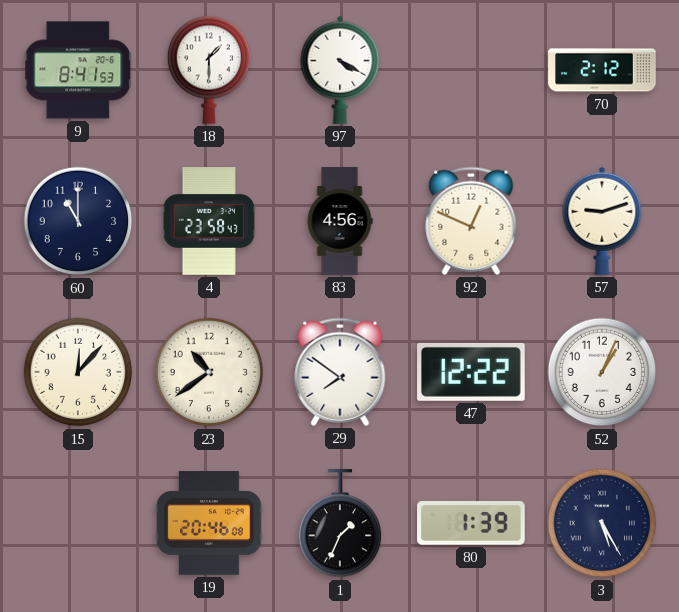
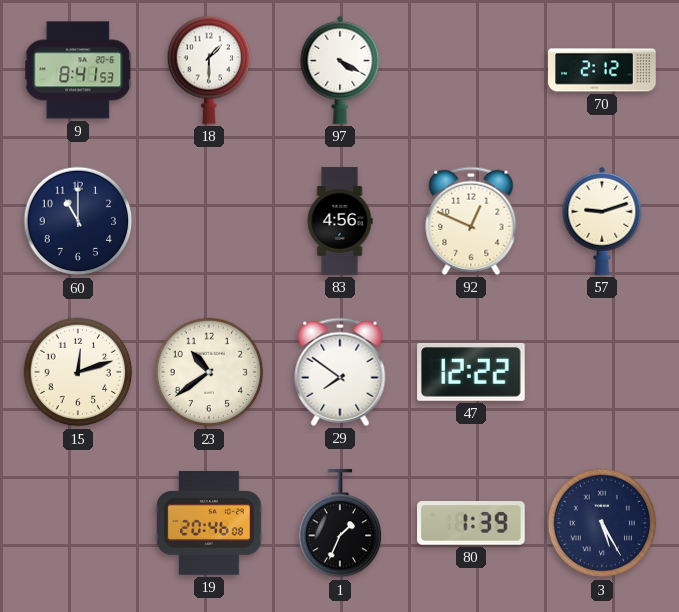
4: 23:58 -> none (209, 221)
15: 12:07 -> 12:12 (78, 372)
52: 1:04 -> none (602, 372)
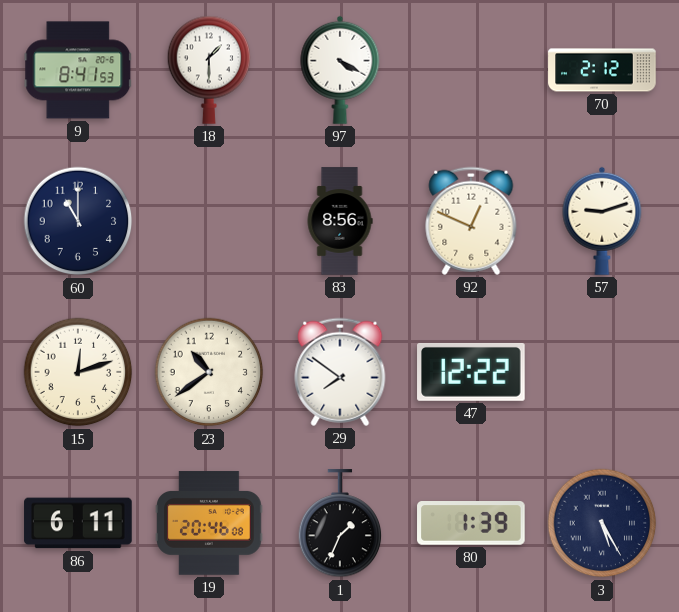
83: 4:56 -> 8:56 (340, 221)
86: none -> 6:11 (78, 523)
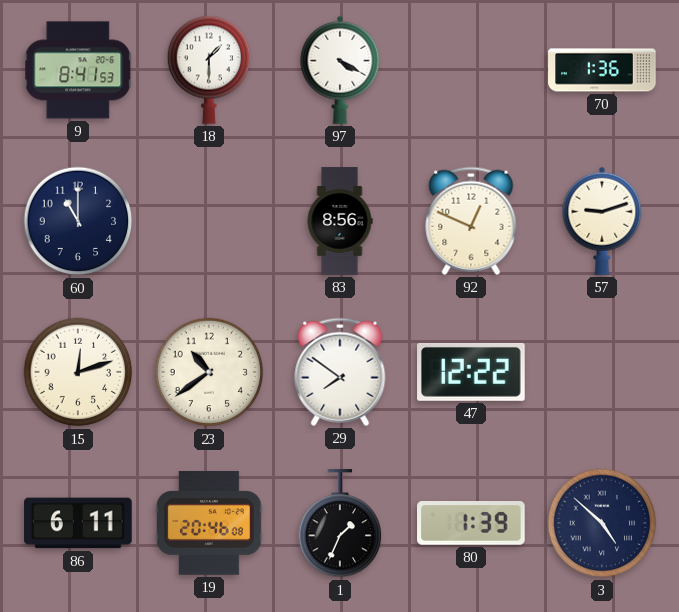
70: 2:12 -> 1:36 (602, 70)
3: 5:25 -> 4:52 (602, 523)
